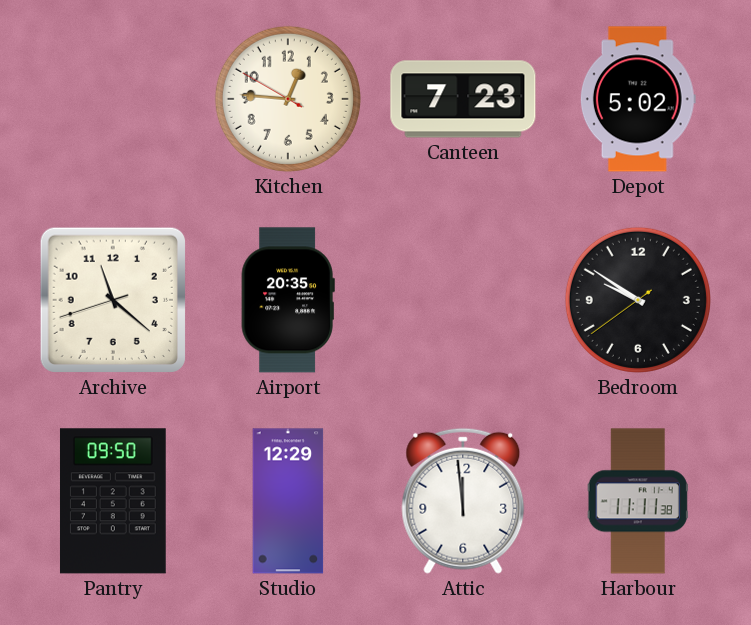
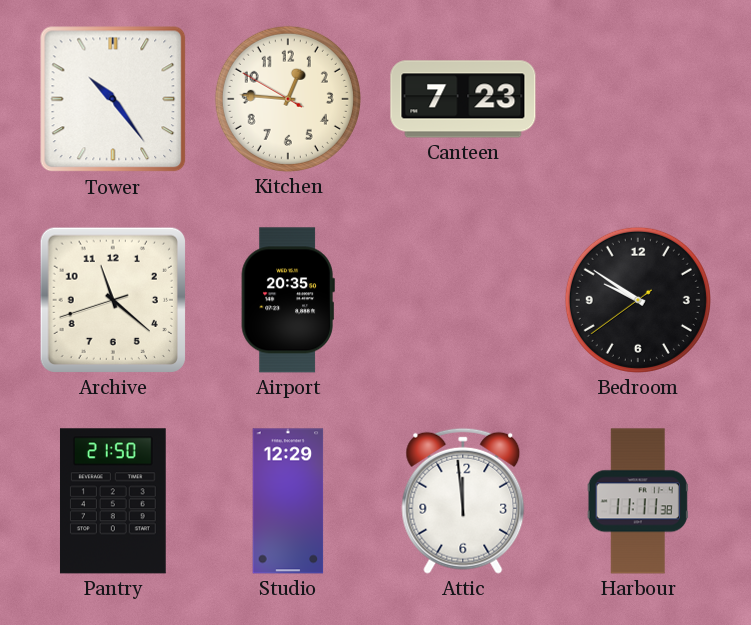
Tower: none -> 10:24 (113, 99)
Depot: 5:02 -> none (638, 99)
Pantry: 09:50 -> 21:50 (113, 501)
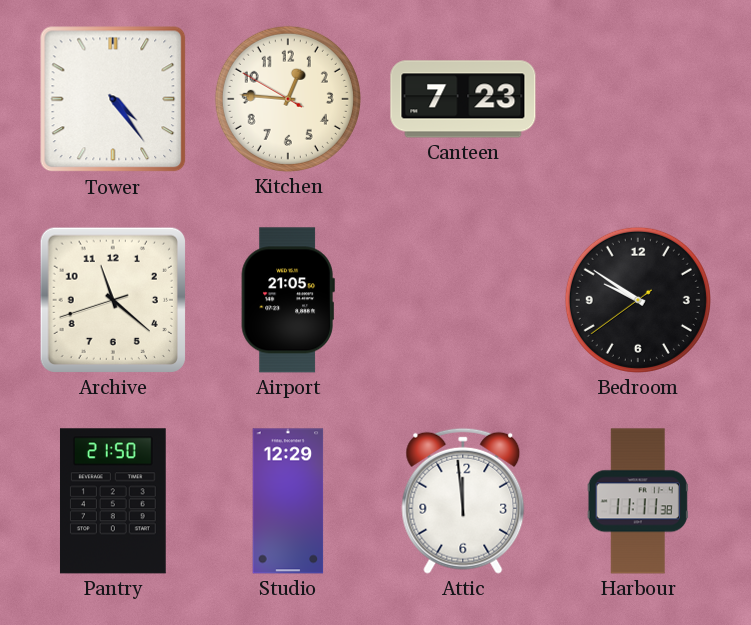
Tower: 10:24 -> 4:24 (113, 99)
Airport: 20:35 -> 21:05 (288, 300)
